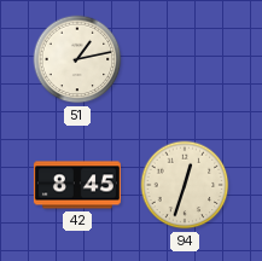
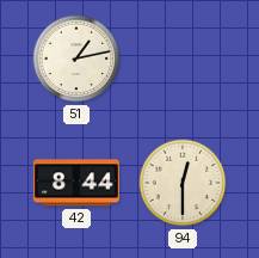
42: 8:45 -> 8:44 (76, 183)
94: 12:33 -> 12:30 (183, 183)
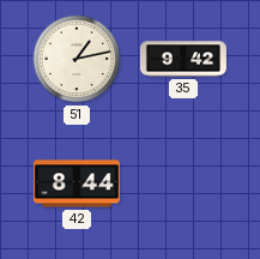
35: none -> 9:42 (183, 59)
94: 12:30 -> none (183, 183)
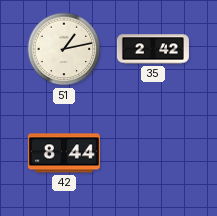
35: 9:42 -> 2:42 (153, 49)
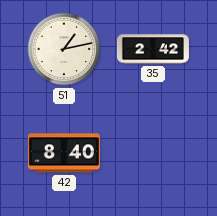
42: 8:44 -> 8:40 (64, 153)
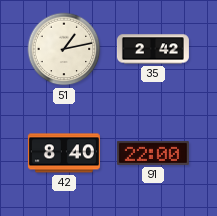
91: none -> 22:00 (153, 153)
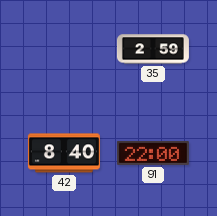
51: 1:13 -> none (64, 49)
35: 2:42 -> 2:59 (153, 49)
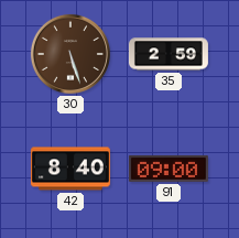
30: none -> 5:27 (70, 54)
91: 22:00 -> 09:00 (169, 169)
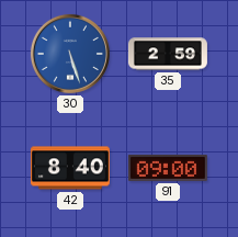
30 dial: brown -> blue (70, 54)
